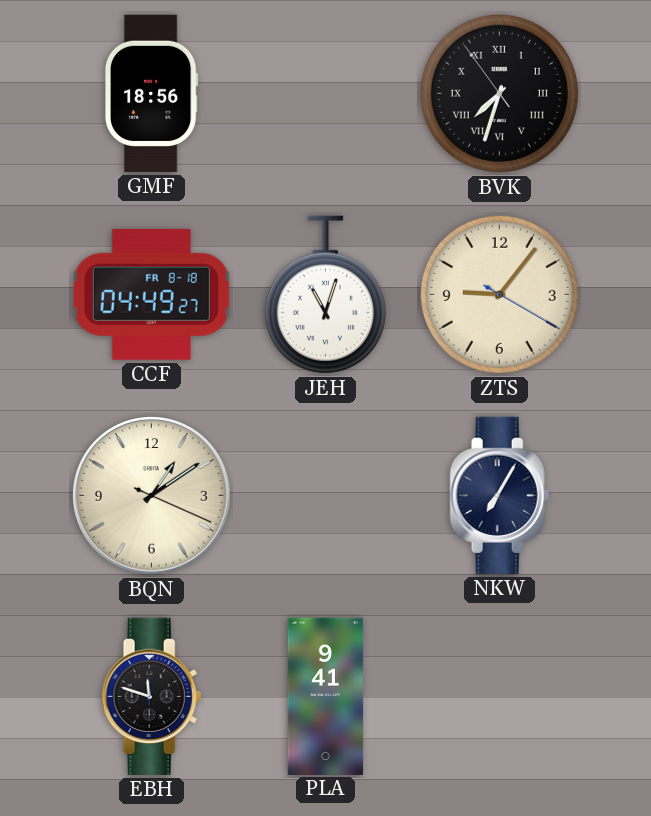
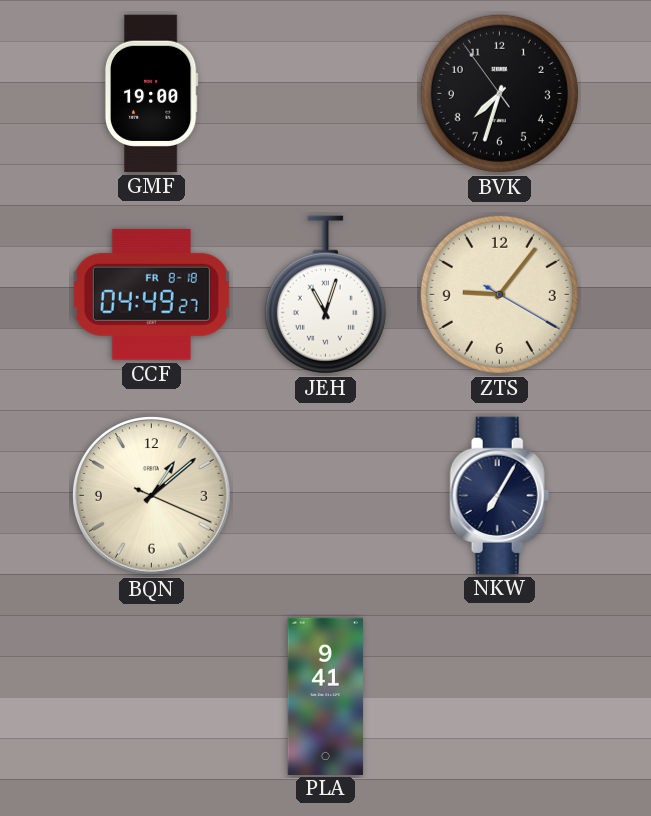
GMF: 18:56 -> 19:00 (151, 93)
BVK numerals: Roman -> Arabic (499, 93)
BQN: 1:09 -> 1:08 (152, 496)
EBH: 11:48 -> none (152, 696)
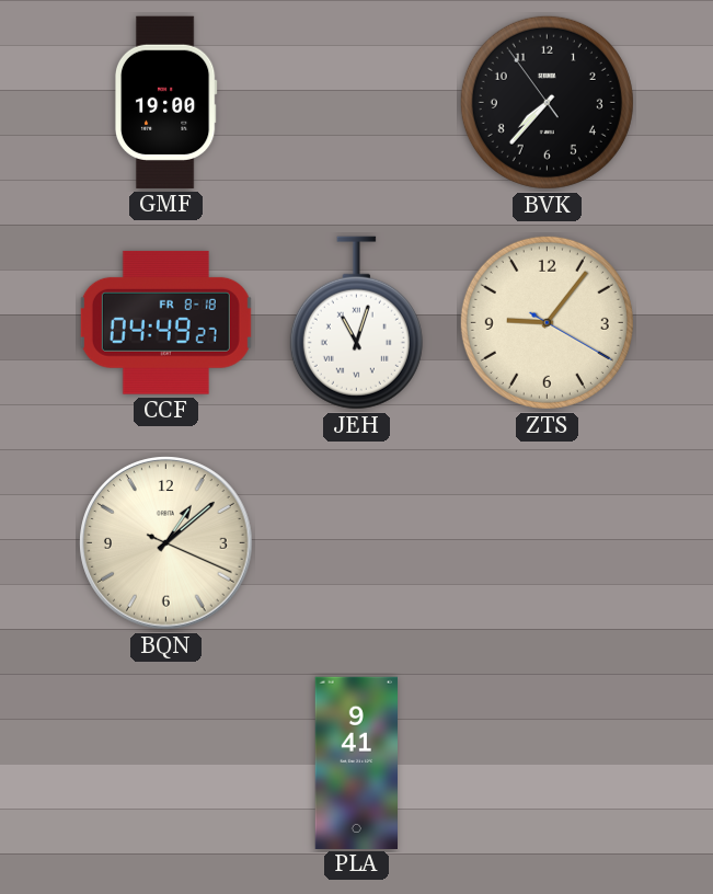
BVK: 7:32 -> 7:36 (547, 102)
NKW: 7:05 -> none (500, 495)
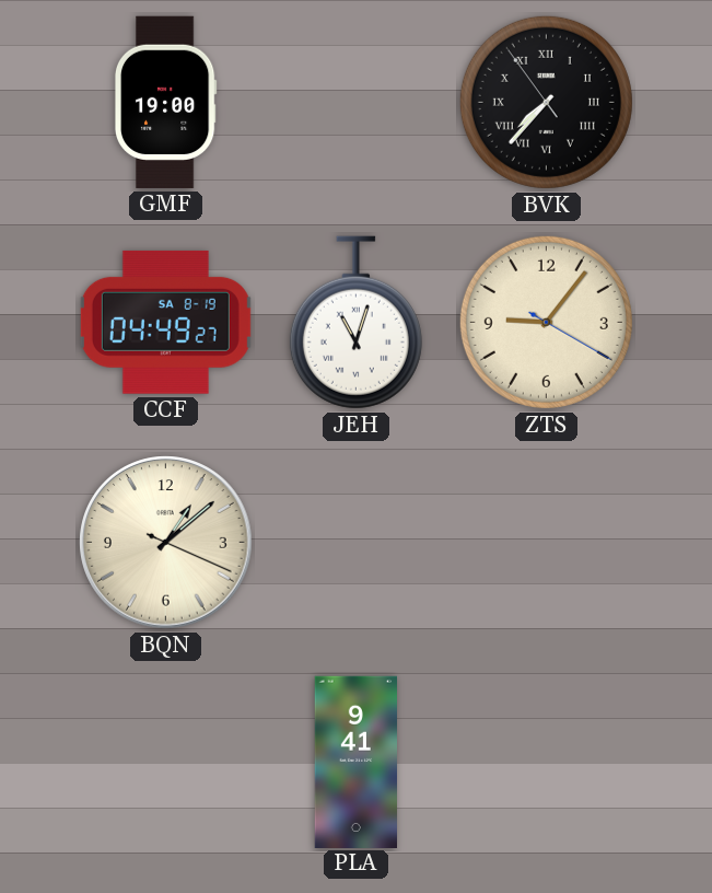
BVK numerals: Arabic -> Roman (546, 102)
CCF date: FR 8-18 -> SA 8-19 (165, 322)
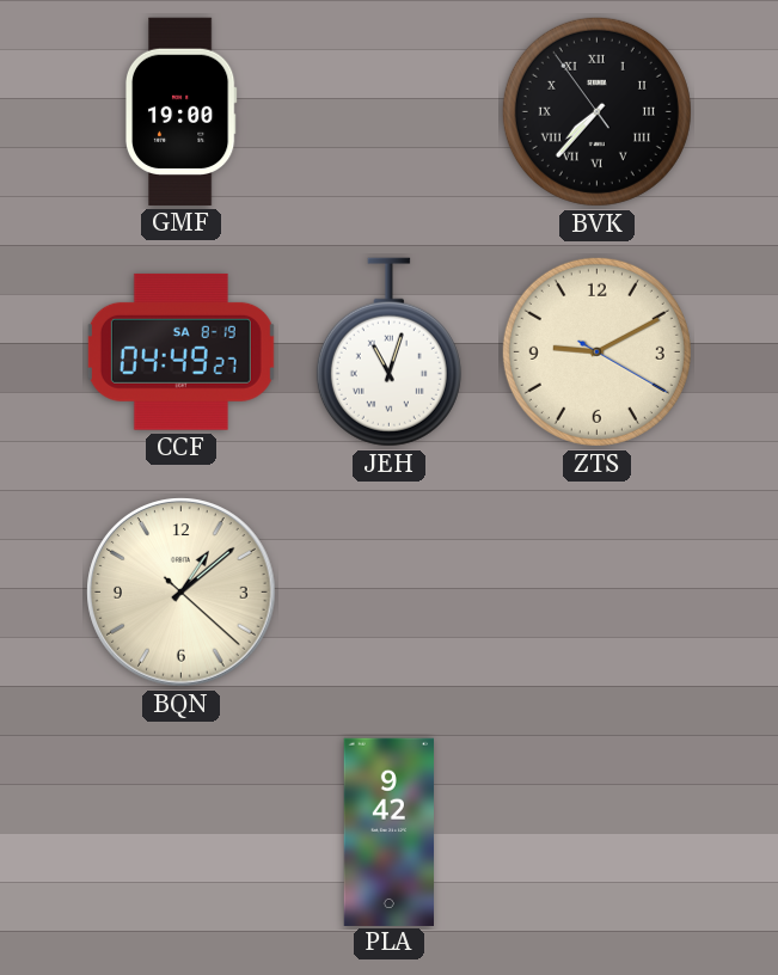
ZTS: 9:06 -> 9:10 (596, 351)
BQN: 1:08:19 -> 1:08:22 (182, 593)
PLA: 9:41 -> 9:42 (388, 832)
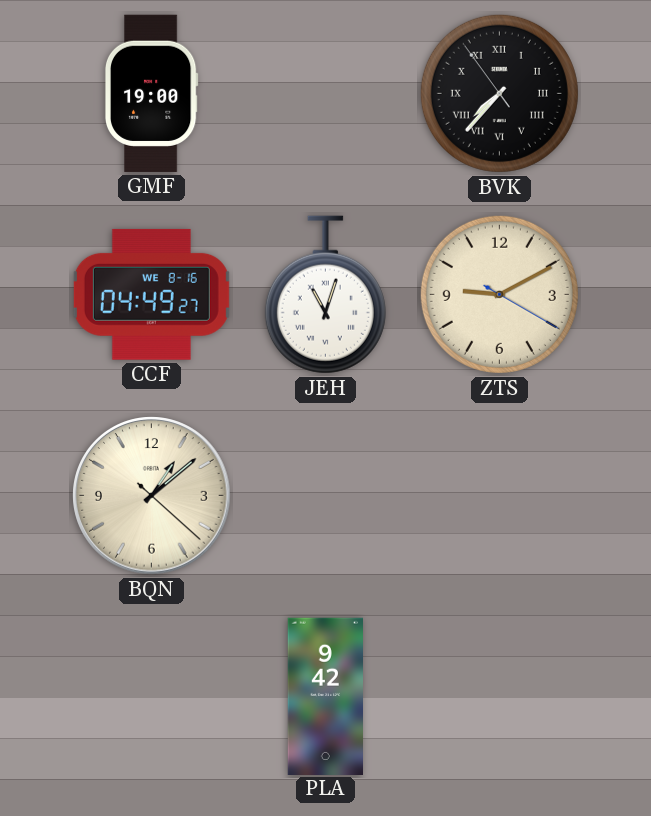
CCF date: SA 8-19 -> WE 8-16 (151, 294)
